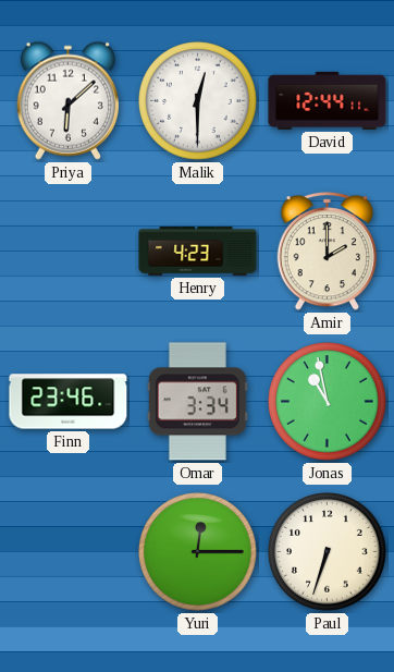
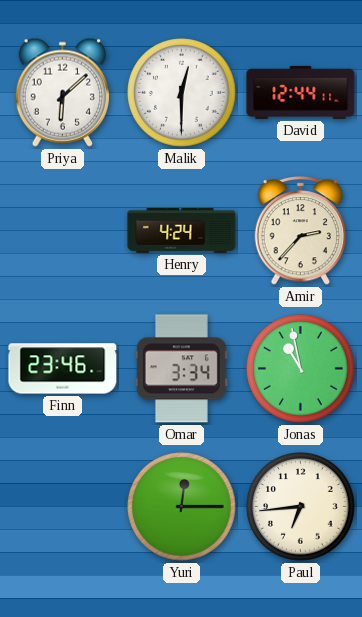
Henry: 4:23 -> 4:24 (182, 231)
Amir: 2:00 -> 2:37 (301, 231)
Paul: 6:33 -> 6:44 (301, 507)
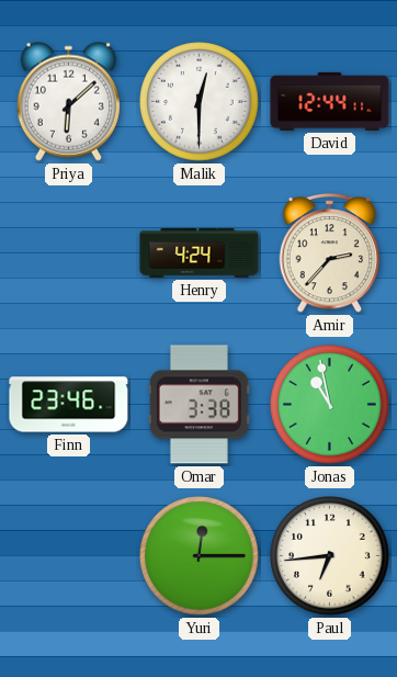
Omar: 3:34 -> 3:38 (198, 405)
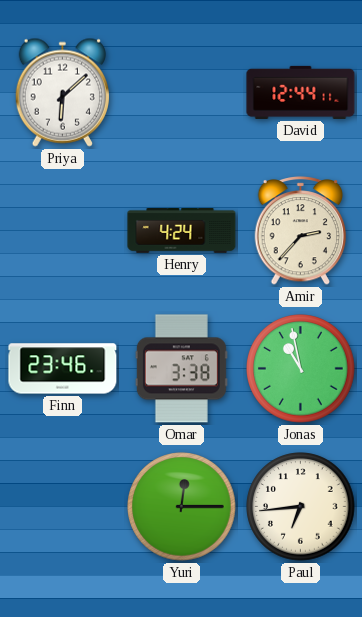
Malik: 12:30 -> none (200, 102)
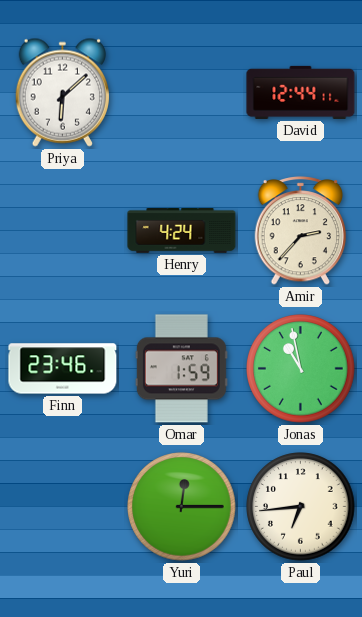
Omar: 3:38 -> 1:59 (181, 369)
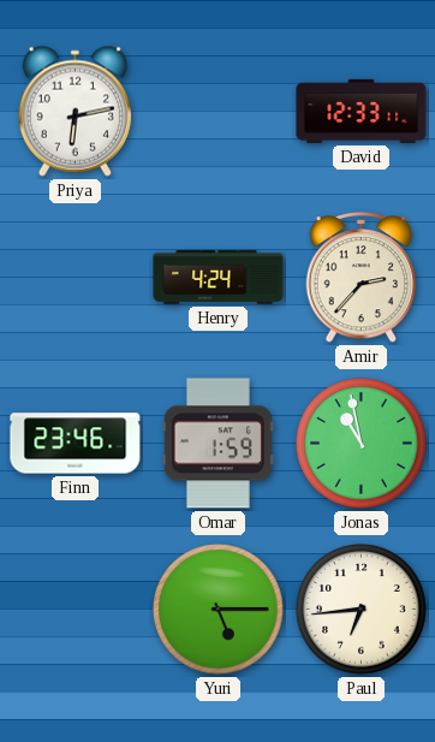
Priya: 6:08 -> 6:13 (75, 111)
David: 12:44 -> 12:33 (362, 111)
Yuri: 12:15 -> 5:15 (219, 610)
